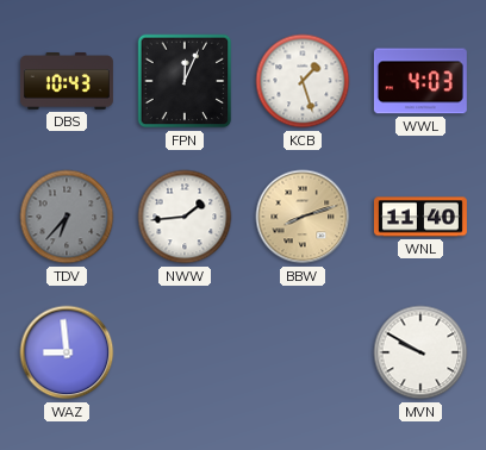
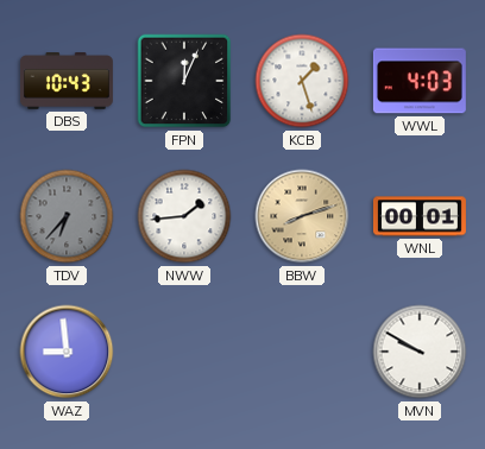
WNL: 11:40 -> 00:01 (420, 216)
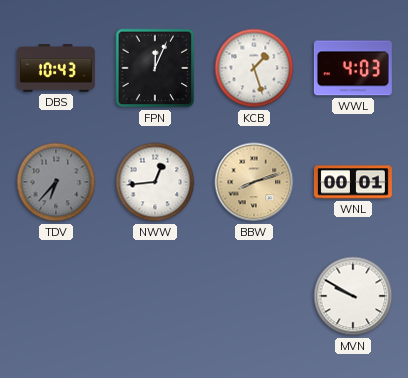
NWW: 1:44 -> 12:44 (155, 182)
WAZ: 8:59 -> none (67, 352)
